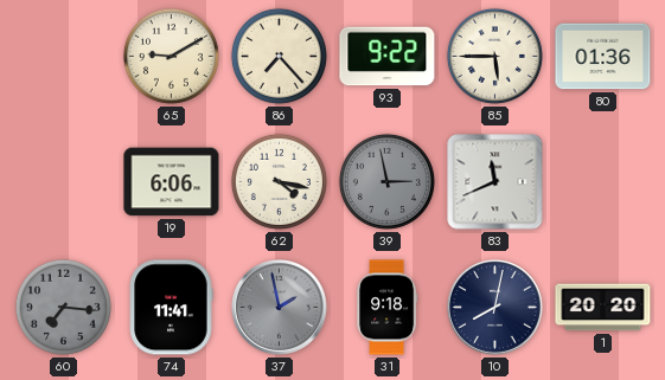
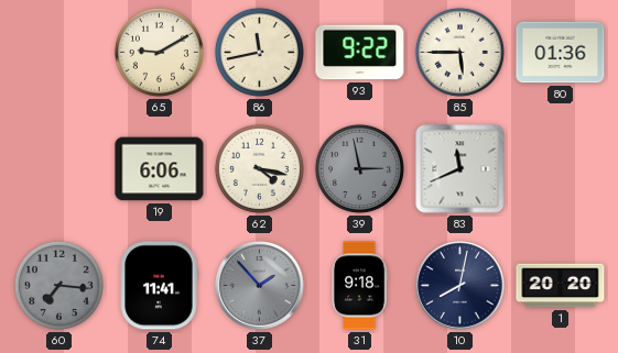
86: 7:23 -> 11:43 (259, 52)
37: 1:58 -> 1:53 (260, 286)
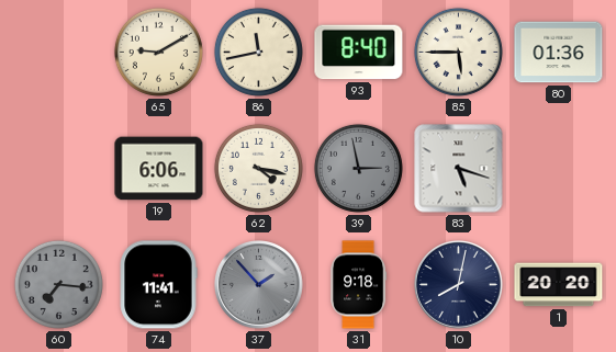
93: 9:22 -> 8:40 (359, 53)
83: 11:41 -> 5:18 (459, 169)
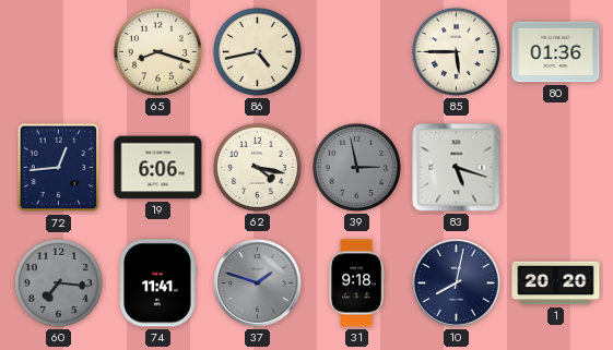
65: 9:10 -> 8:18 (157, 51)
86: 11:43 -> 4:43 (257, 51)
93: 8:40 -> none (359, 53)
72: none -> 12:44 (59, 168)
37: 1:53 -> 1:48 (258, 283)
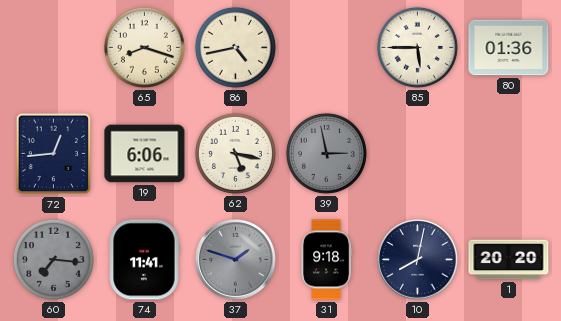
62: 4:17 -> 5:17 (235, 153)
83: 5:18 -> none (457, 168)
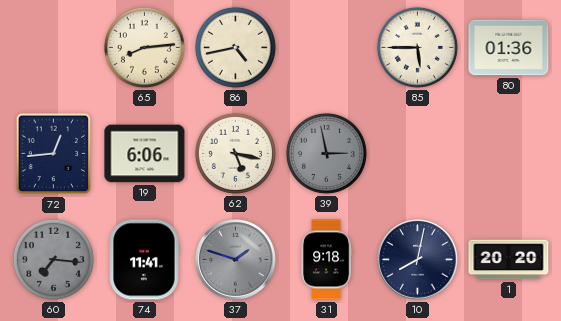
65: 8:18 -> 8:14 (144, 47)
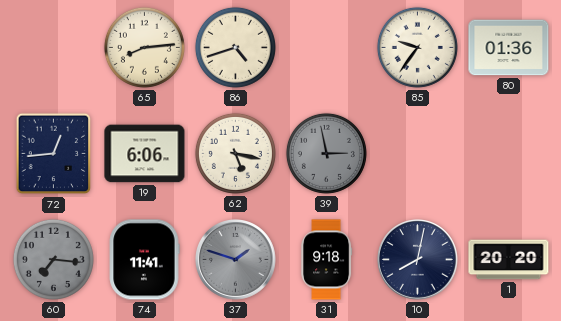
86: 4:43 -> 4:42 (235, 47)
85: 5:45 -> 9:36 (417, 47)
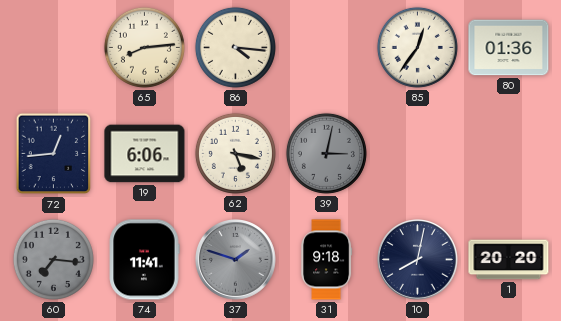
86: 4:42 -> 4:16 (235, 47)
85: 9:36 -> 12:36 (417, 47)
39: 2:58 -> 3:02 (326, 153)
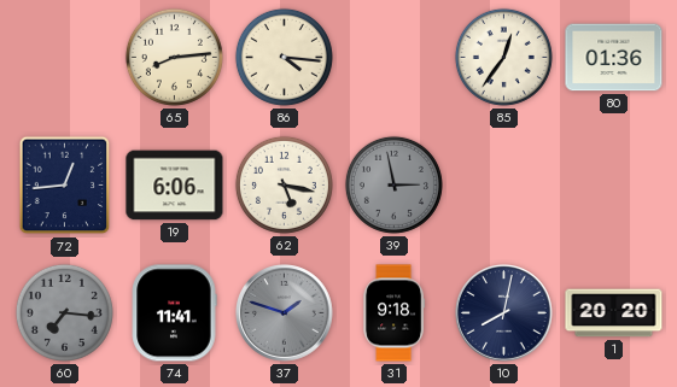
39: 3:02 -> 2:58 (393, 184)
